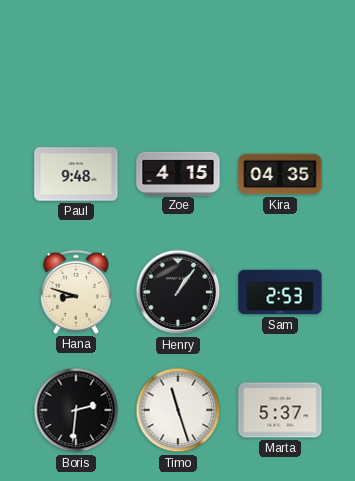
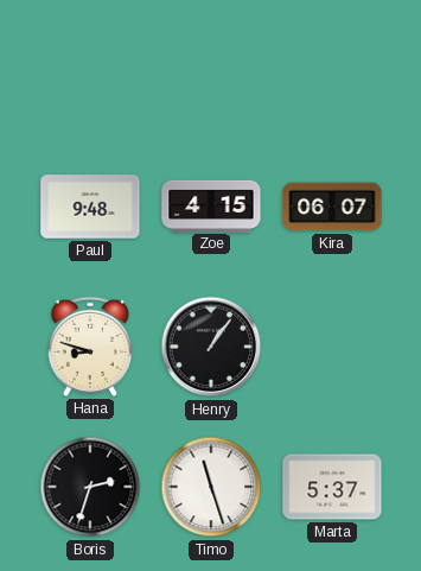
Kira: 04:35 -> 06:07 (332, 207)
Sam: 2:53 -> none (280, 292)
Boris: 2:31 -> 2:33 (90, 487)
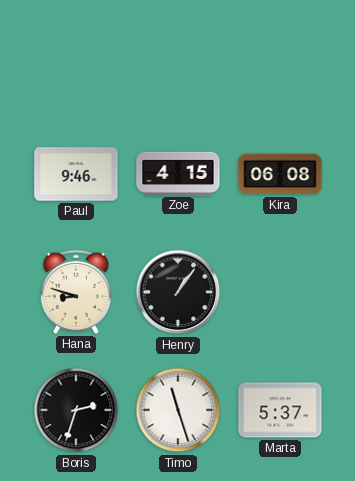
Paul: 9:48 -> 9:46 (76, 174)
Kira: 06:07 -> 06:08 (280, 174)
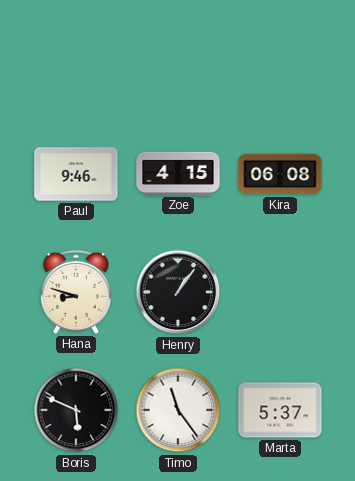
Boris: 2:33 -> 5:49 (76, 410)
Timo: 11:27 -> 11:24 (178, 410)
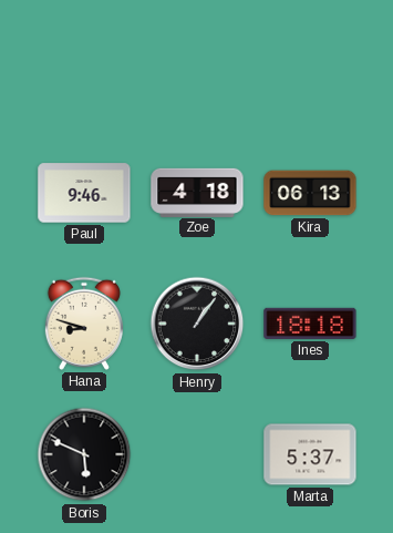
Zoe: 4:15 -> 4:18 (197, 192)
Kira: 06:08 -> 06:13 (310, 193)
Ines: none -> 18:18 (310, 324)
Timo: 11:24 -> none (178, 410)
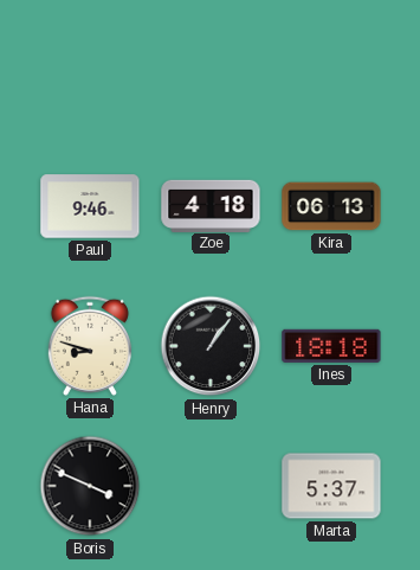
Boris: 5:49 -> 3:49 (90, 486)
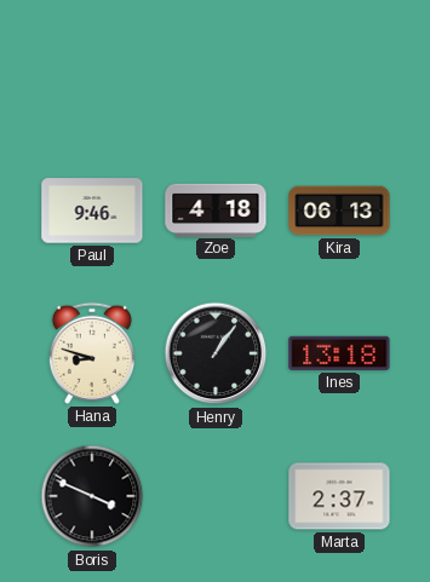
Ines: 18:18 -> 13:18 (339, 353)
Marta: 5:37 -> 2:37 (339, 496)
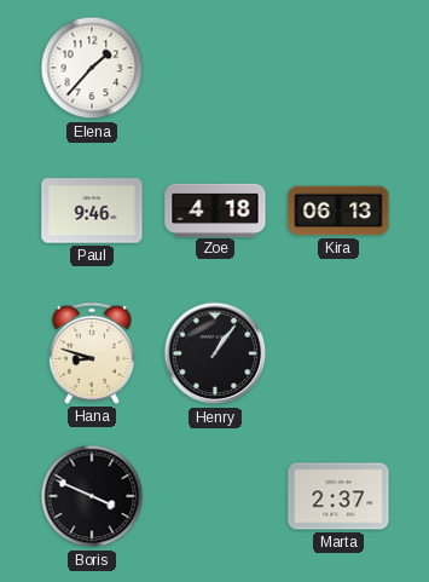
Elena: none -> 1:37 (92, 68)
Ines: 13:18 -> none (339, 353)
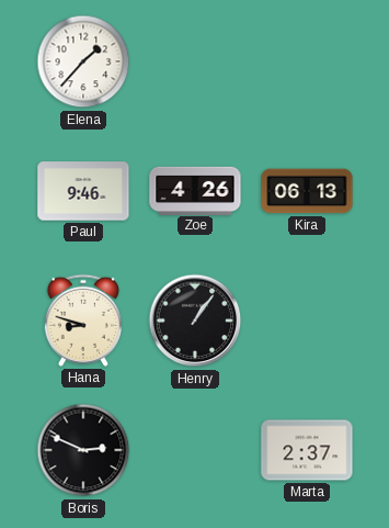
Zoe: 4:18 -> 4:26 (195, 190)
Boris: 3:49 -> 2:49 (83, 450)
